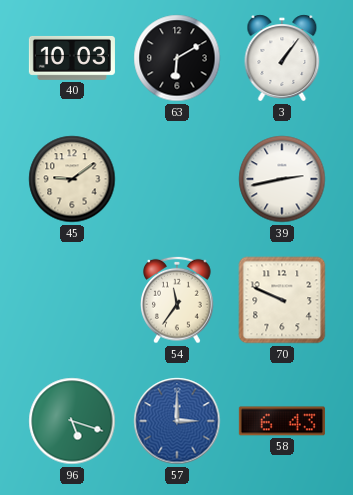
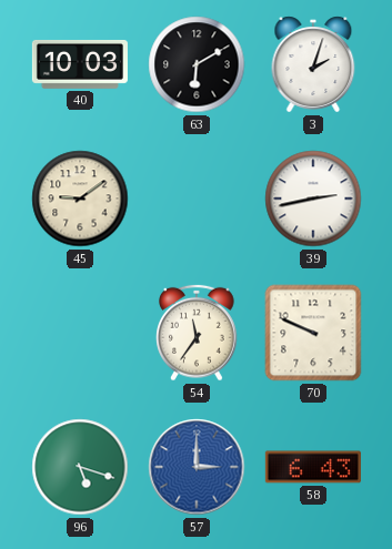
3: 1:06 -> 2:03 (313, 64)
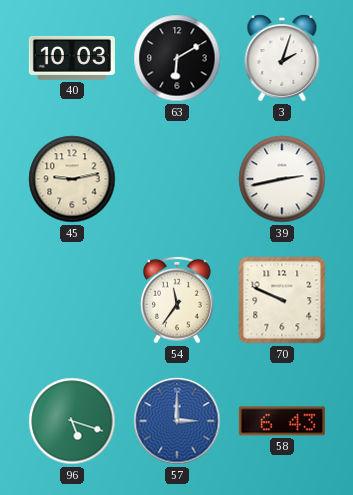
45: 9:09 -> 9:13 (72, 179)
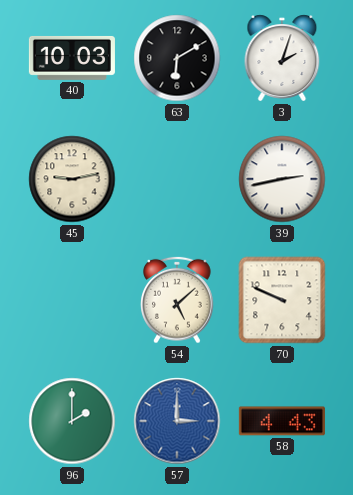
54: 11:36 -> 5:08 (177, 300)
96: 5:18 -> 2:00 (72, 421)
58: 6:43 -> 4:43 (282, 421)
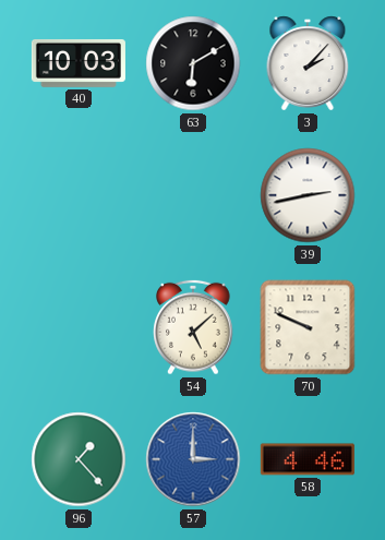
3: 2:03 -> 2:07 (308, 63)
45: 9:13 -> none (72, 179)
96: 2:00 -> 1:23 (79, 459)
58: 4:43 -> 4:46 (308, 459)
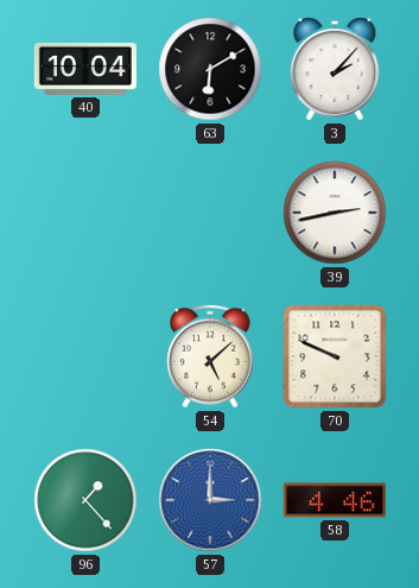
40: 10:03 -> 10:04 (85, 69)
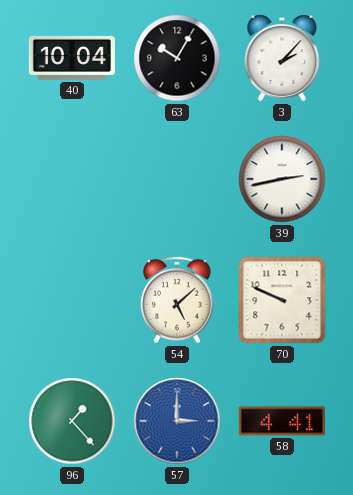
63: 6:10 -> 10:05 (177, 58)
58: 4:46 -> 4:41 (282, 421)
